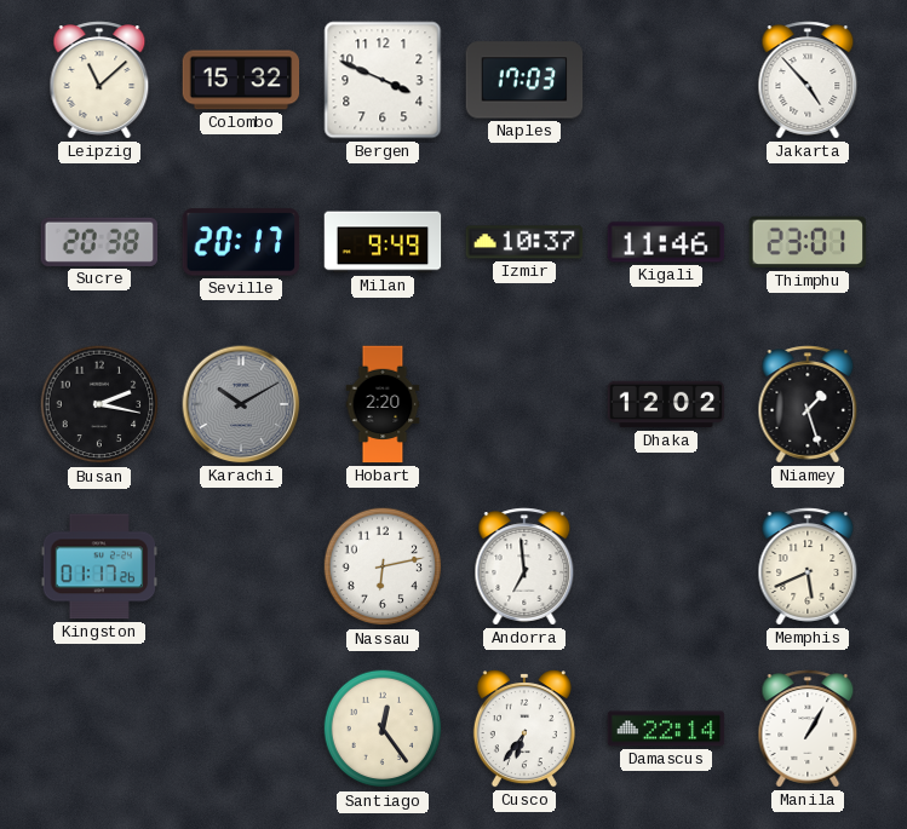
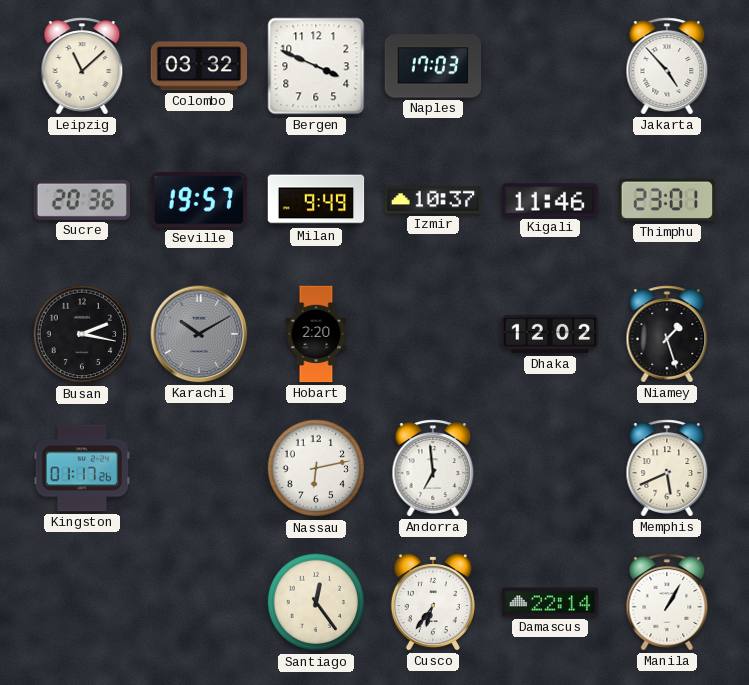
Colombo: 15:32 -> 03:32 (199, 66)
Sucre: 20:38 -> 20:36 (82, 200)
Seville: 20:17 -> 19:57 (199, 200)
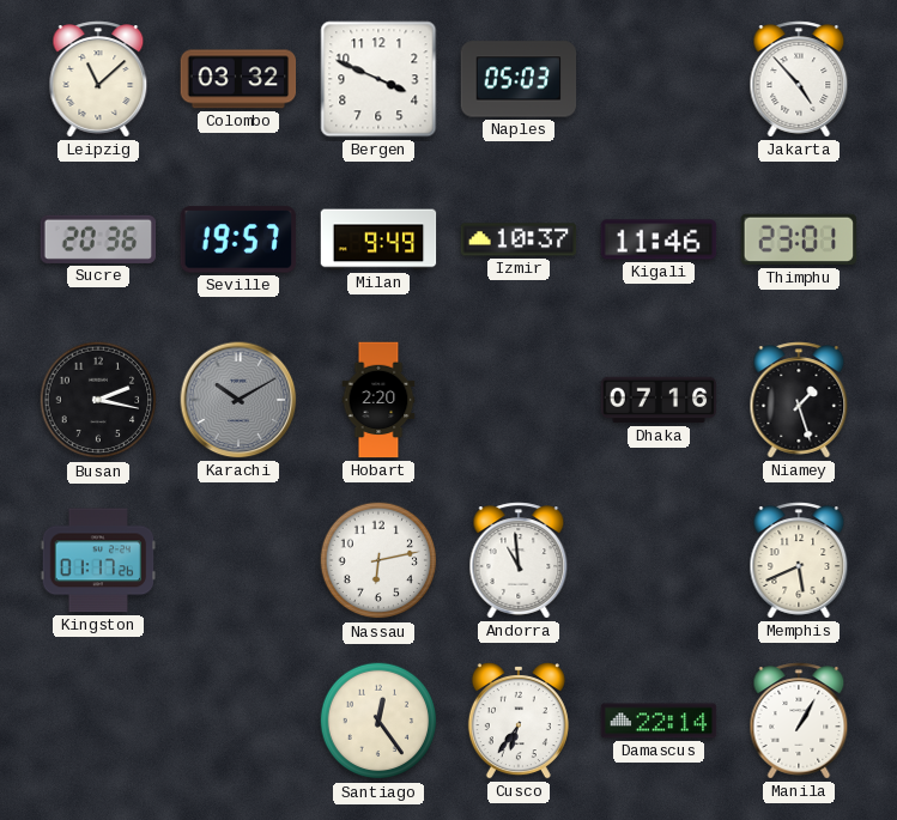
Naples: 17:03 -> 05:03 (519, 79)
Dhaka: 12:02 -> 07:16 (659, 400)
Andorra: 6:59 -> 10:59 (519, 560)
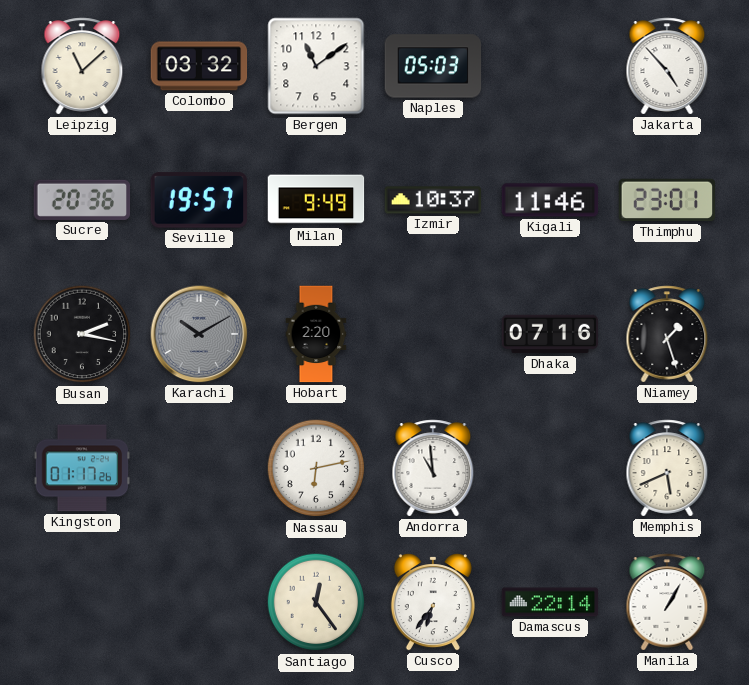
Bergen: 3:49 -> 11:09 (316, 66)
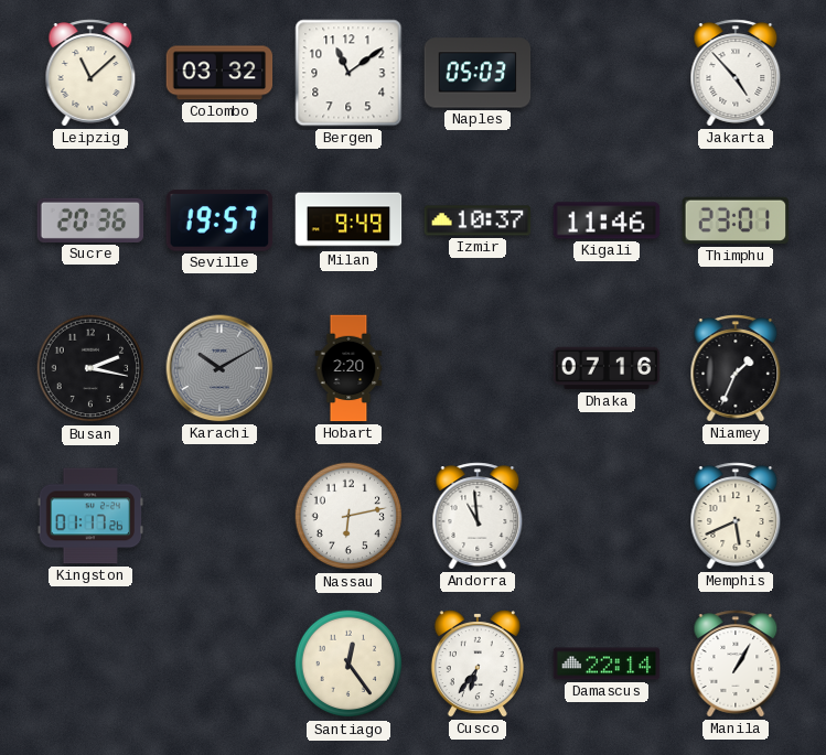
Niamey: 1:27 -> 1:34 (736, 368)
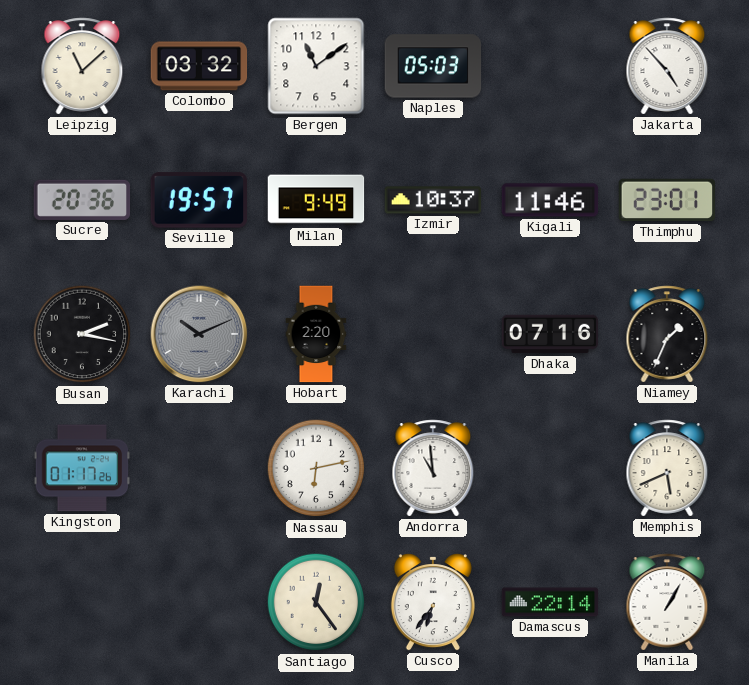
Karachi: 10:10 -> 10:11 (199, 334)
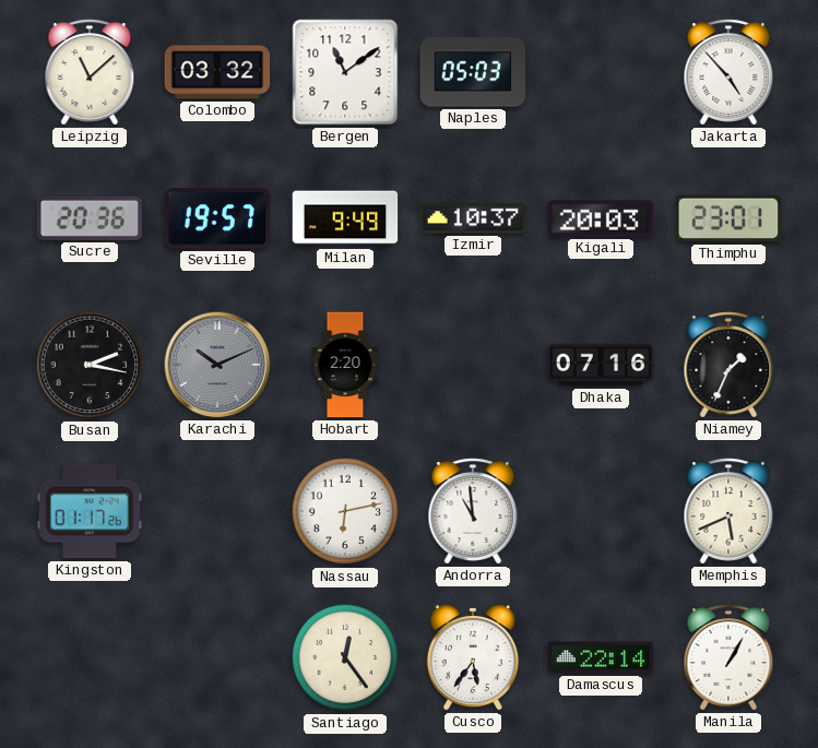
Kigali: 11:46 -> 20:03 (601, 218)
Cusco: 6:36 -> 5:36 (473, 658)
